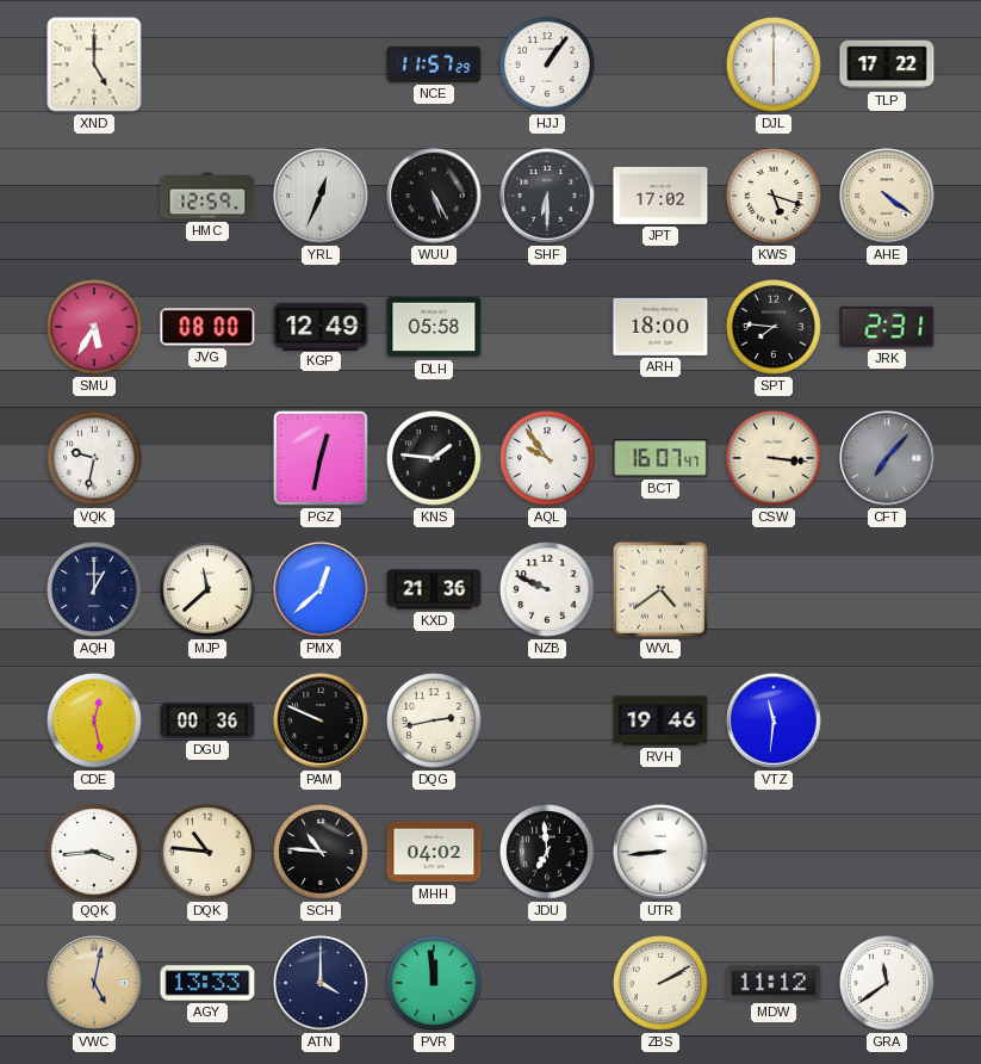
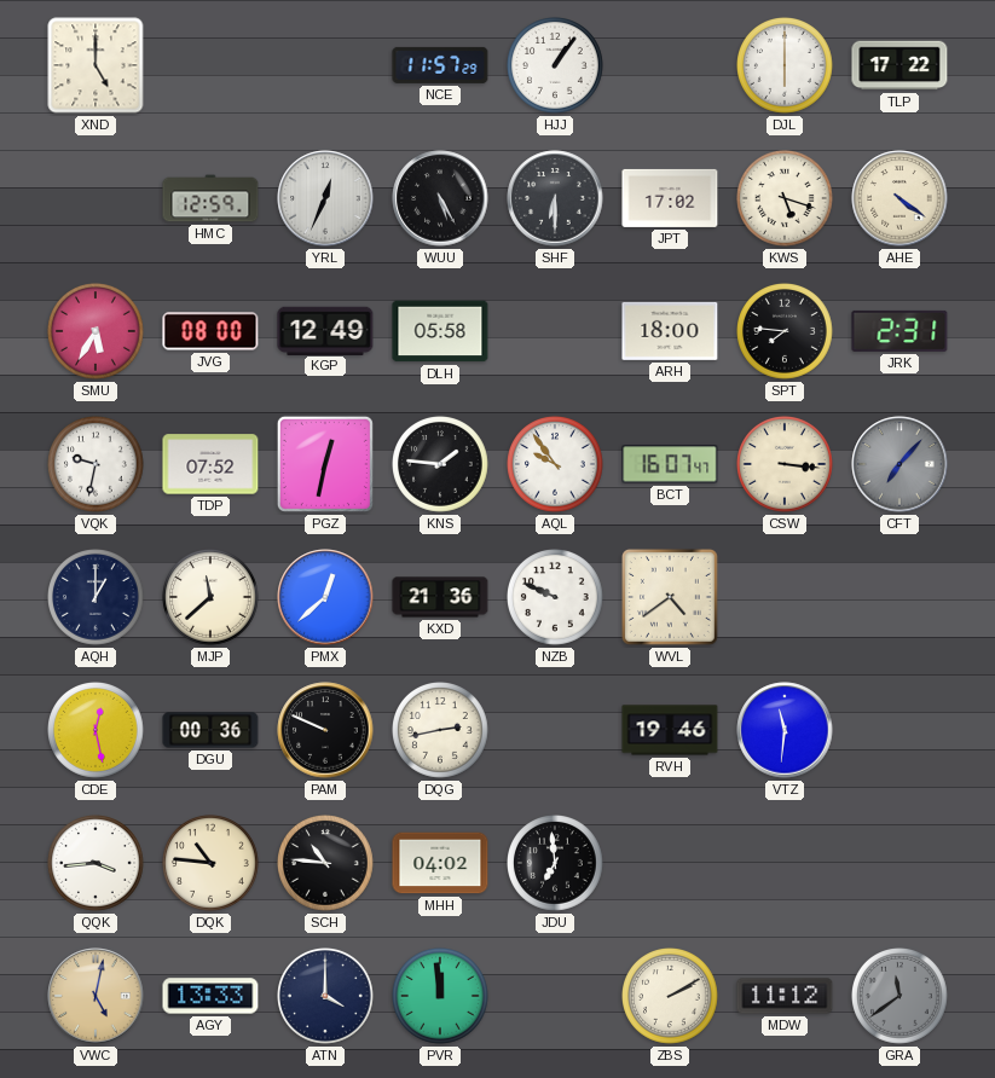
TDP: none -> 07:52 (210, 464)
UTR: 8:44 -> none (660, 852)
GRA dial: white -> grey (901, 997)
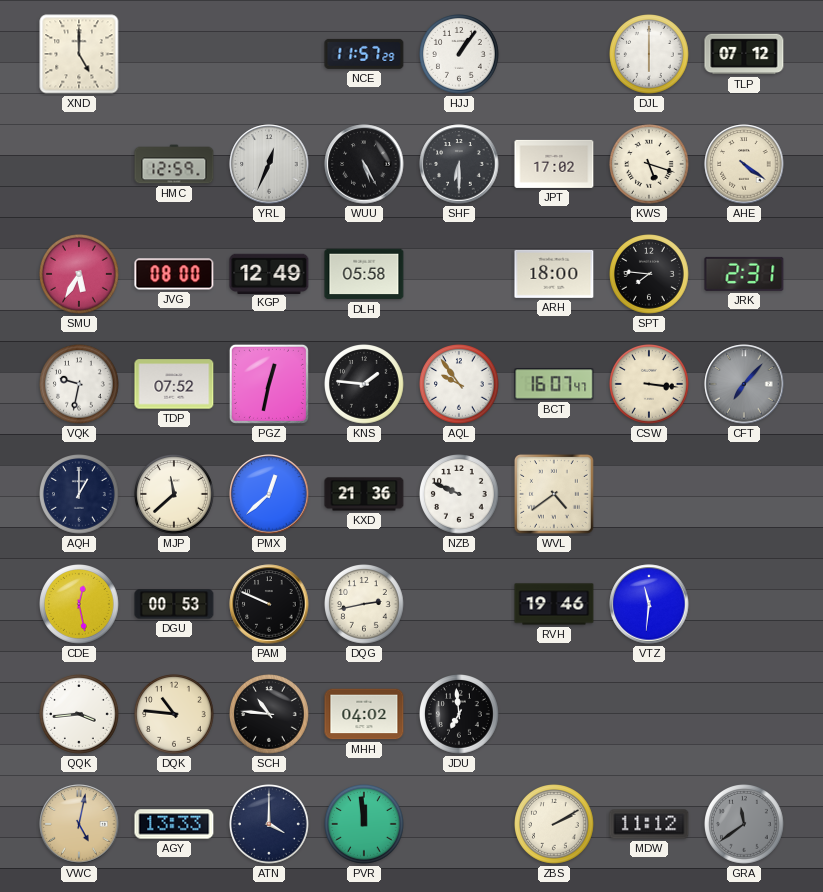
TLP: 17:22 -> 07:12 (744, 54)
DGU: 00:36 -> 00:53 (174, 604)
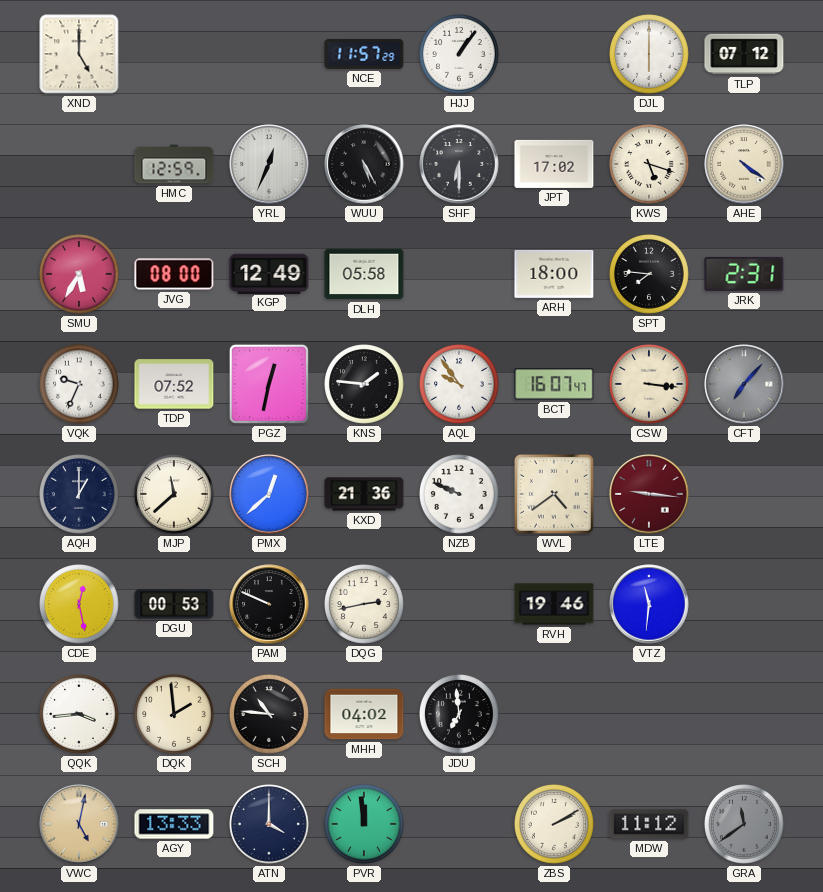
VQK: 9:32 -> 9:34 (80, 385)
LTE: none -> 9:16 (649, 494)
DQK: 10:46 -> 1:59 (175, 715)
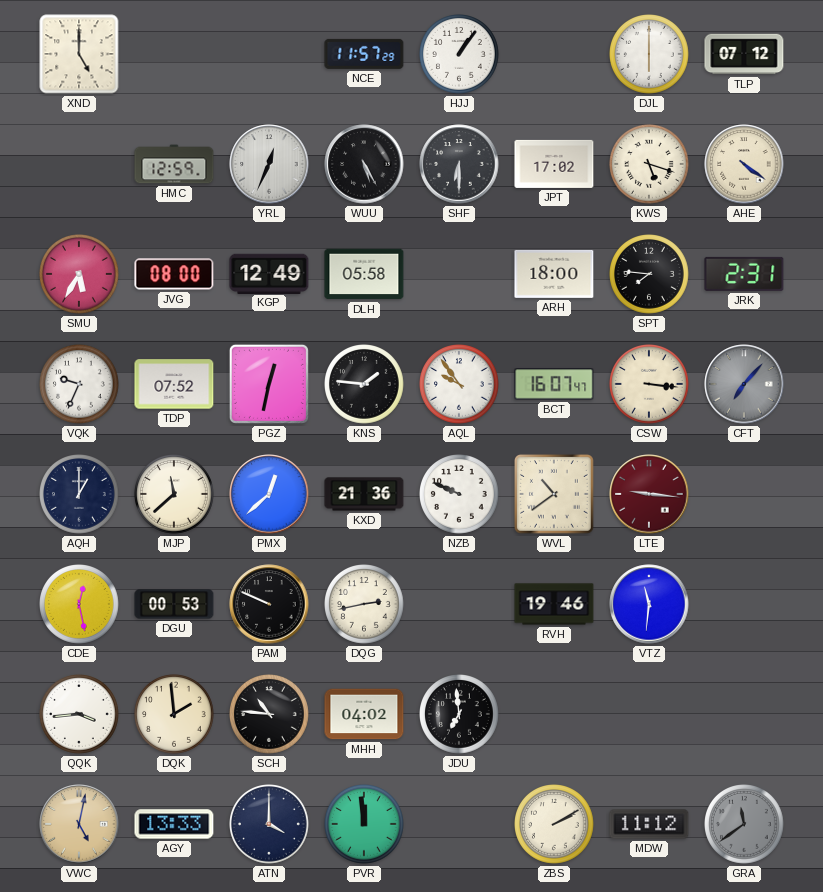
WVL: 4:39 -> 10:39 (554, 494)
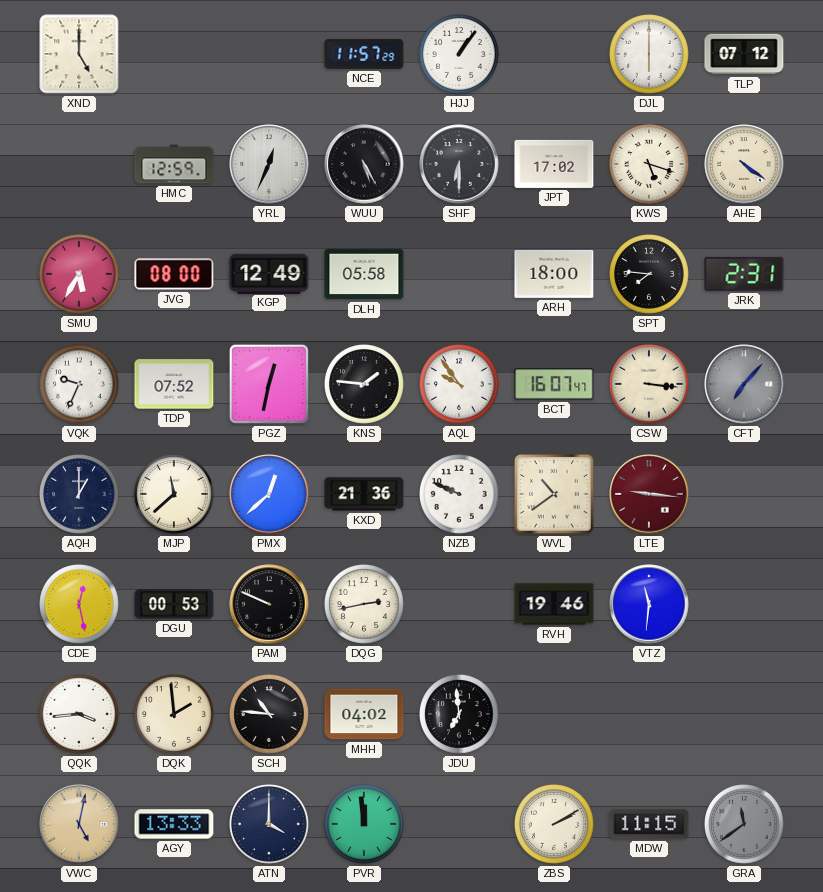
MDW: 11:12 -> 11:15 (649, 824)
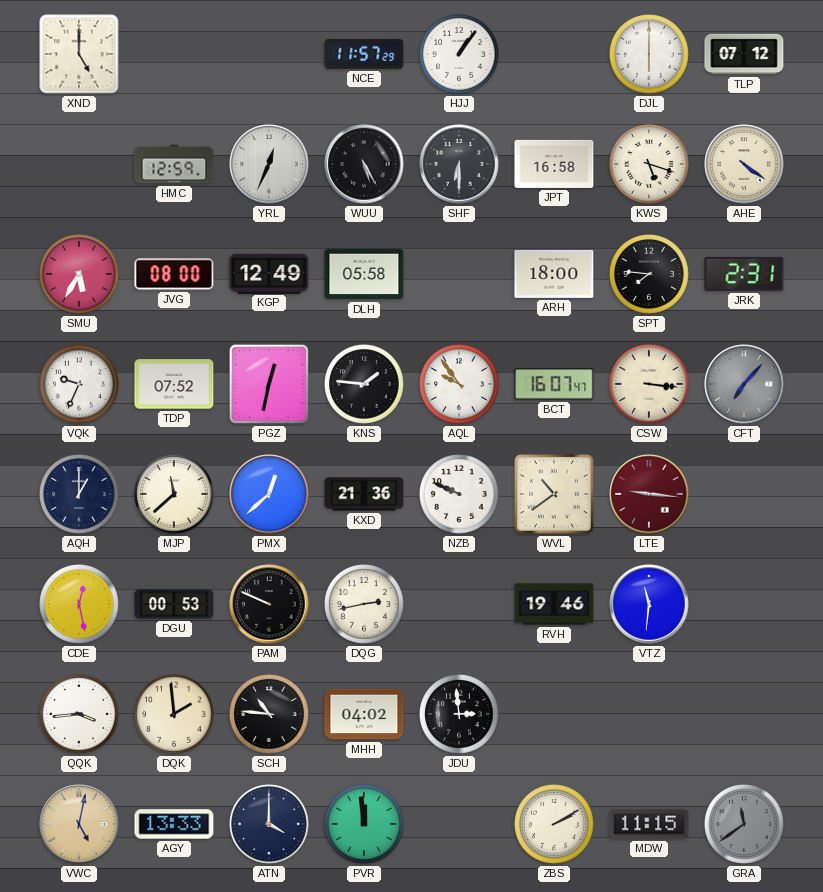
JPT: 17:02 -> 16:58 (554, 164)
JDU: 6:59 -> 2:59 (460, 715)
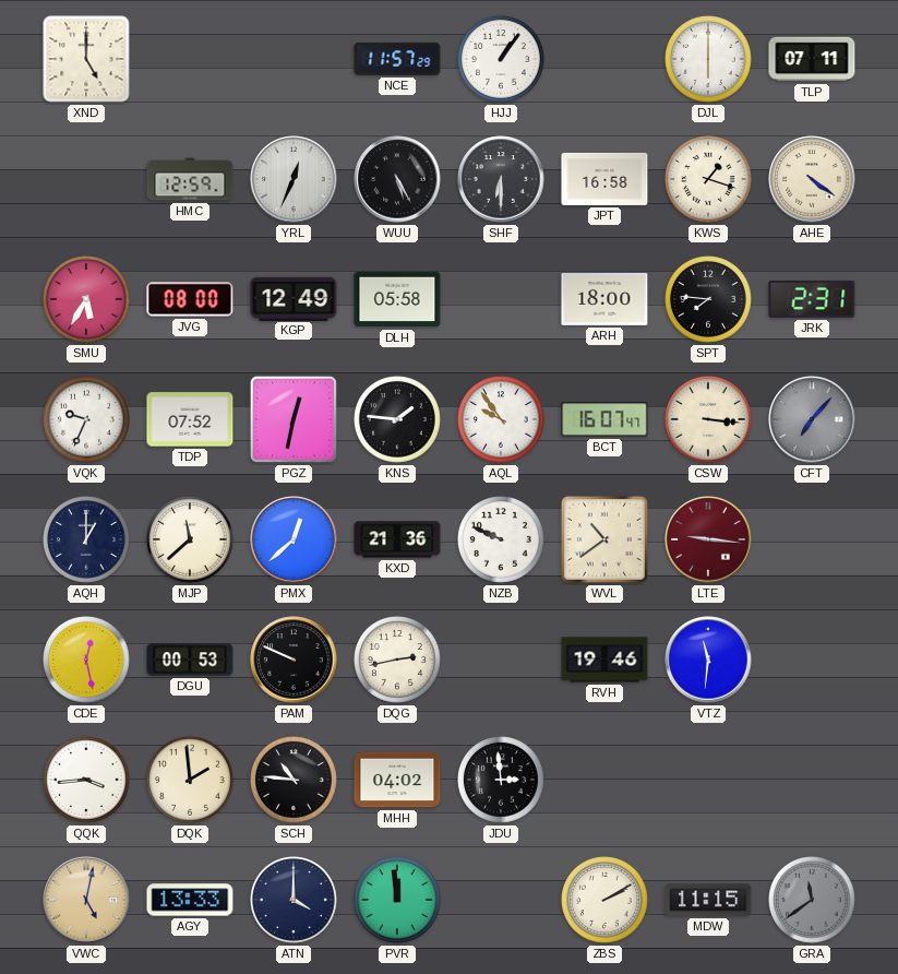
TLP: 07:12 -> 07:11 (812, 59)
KWS: 5:18 -> 1:18 (709, 180)
